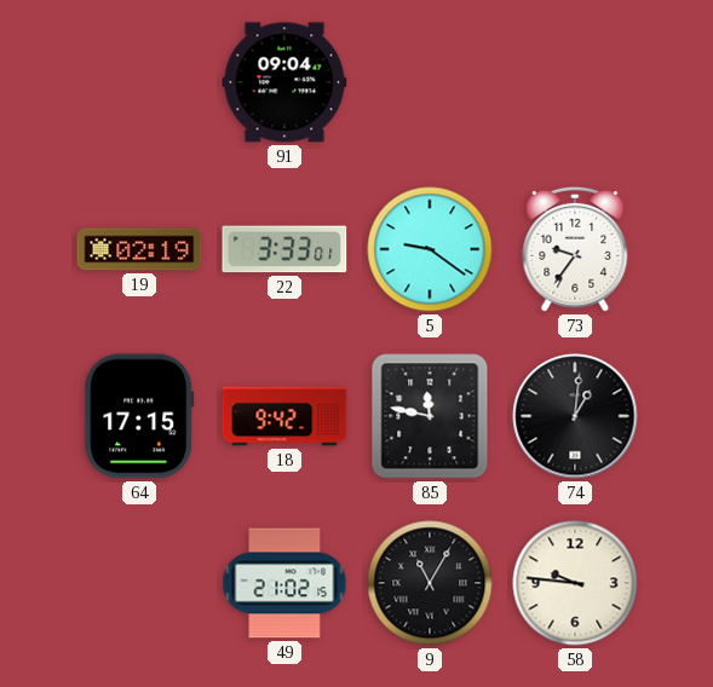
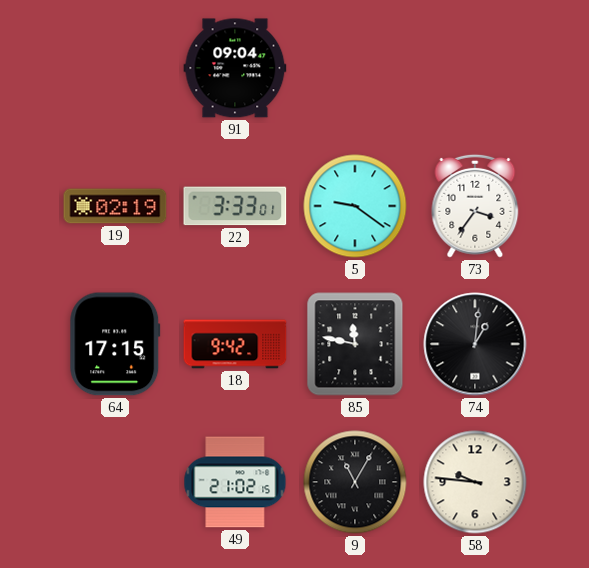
73: 9:36 -> 3:36 (475, 206)
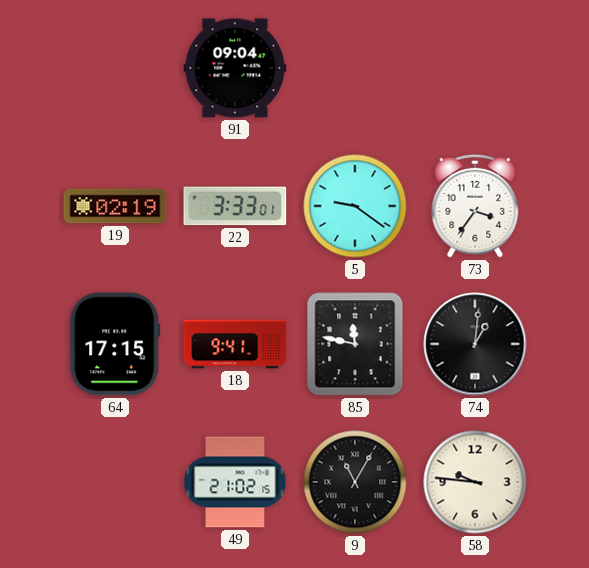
18: 9:42 -> 9:41 (235, 344)
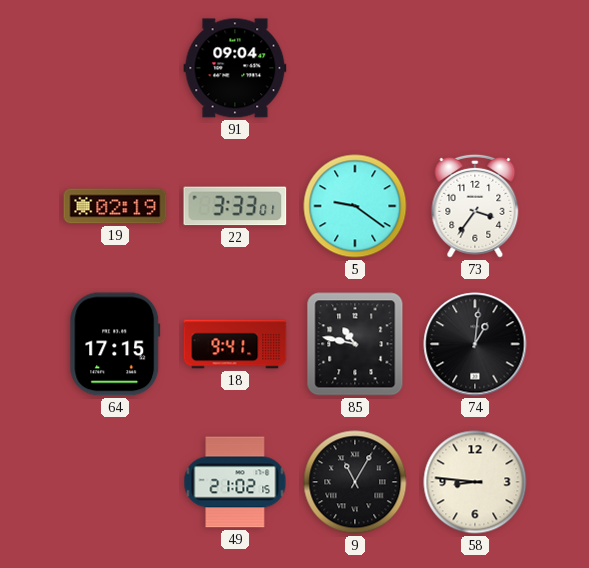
85: 11:47 -> 10:47 (355, 344)
58: 9:46 -> 8:46 (475, 482)
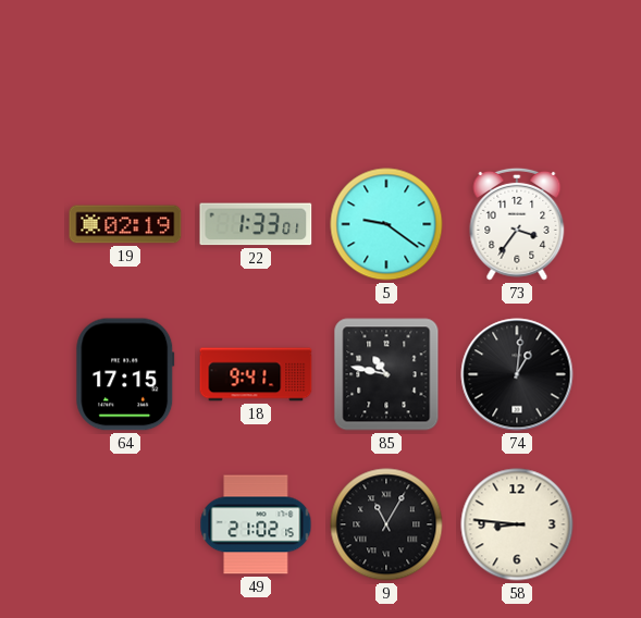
91: 09:04 -> none (235, 68)
22: 3:33 -> 1:33 (256, 224)
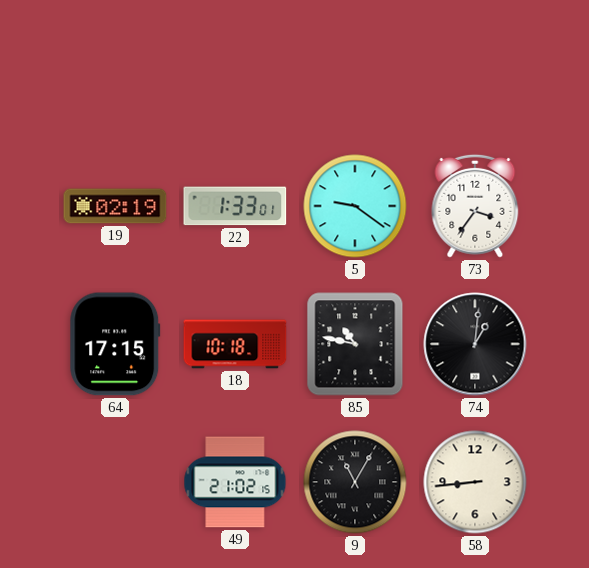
18: 9:41 -> 10:18 (235, 344)
58: 8:46 -> 8:44 (475, 482)
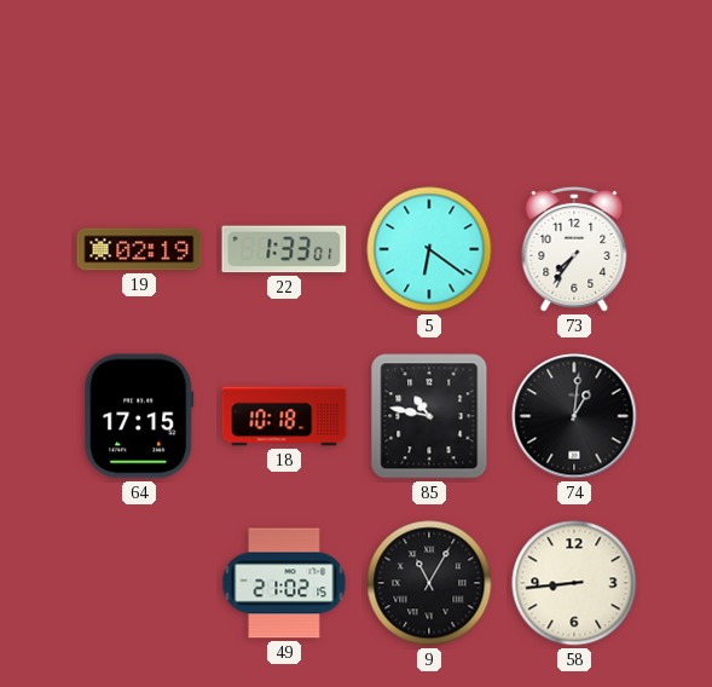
5: 9:21 -> 6:21 (429, 249)
73: 3:36 -> 7:36 (574, 249)
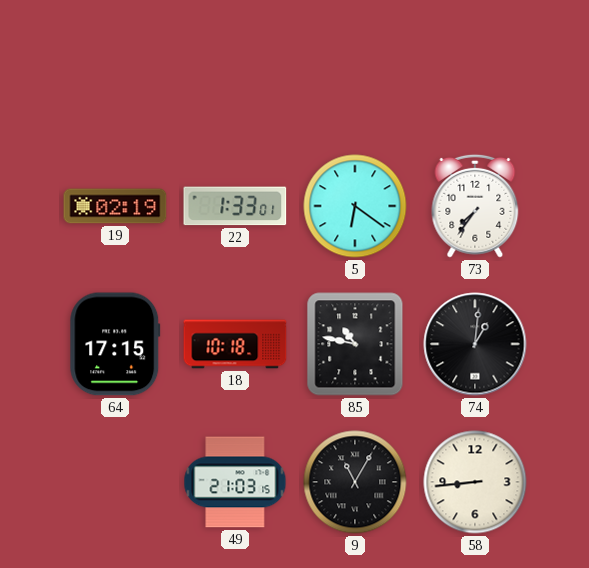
49: 21:02 -> 21:03 (235, 482)
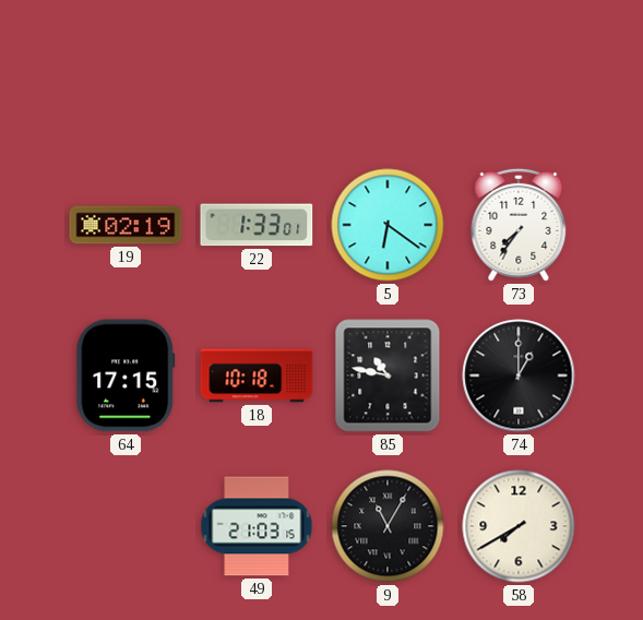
74: 1:01 -> 1:00 (519, 375)
58: 8:44 -> 7:40 (519, 526)
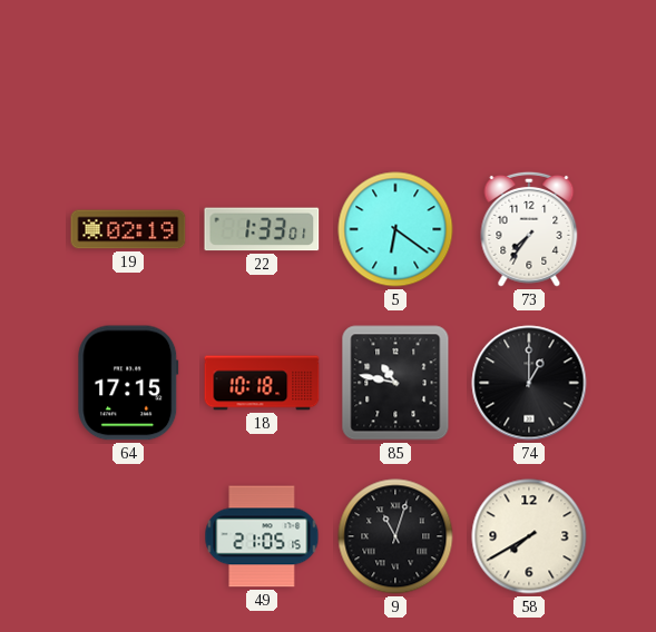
49: 21:03 -> 21:05 (262, 536)
9: 11:05 -> 11:03 (395, 536)
